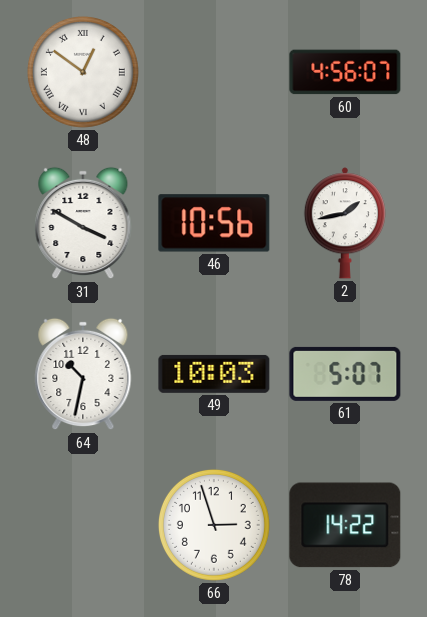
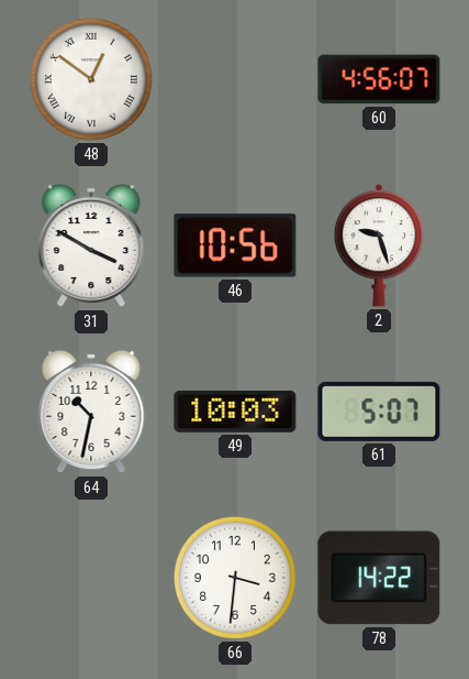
2: 1:43 -> 9:27 (379, 245)
66: 2:57 -> 3:31 (235, 578)
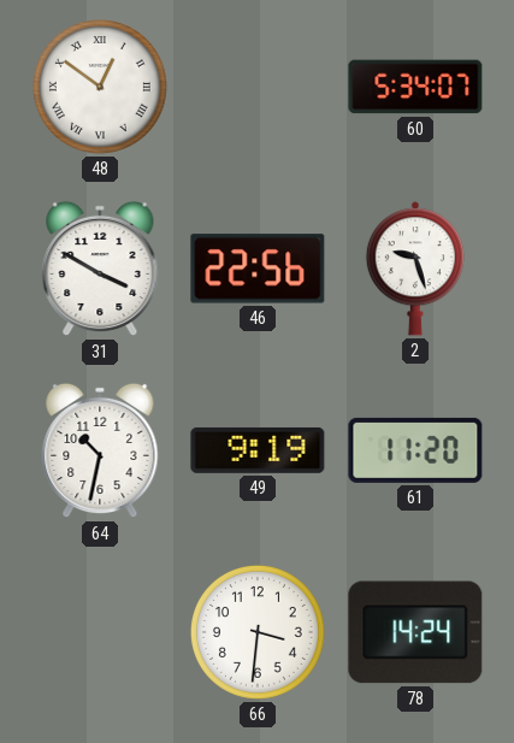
60: 4:56 -> 5:34 (415, 87)
46: 10:56 -> 22:56 (258, 269)
49: 10:03 -> 9:19 (258, 450)
61: 5:07 -> 11:20 (415, 450)
78: 14:22 -> 14:24 (415, 632)
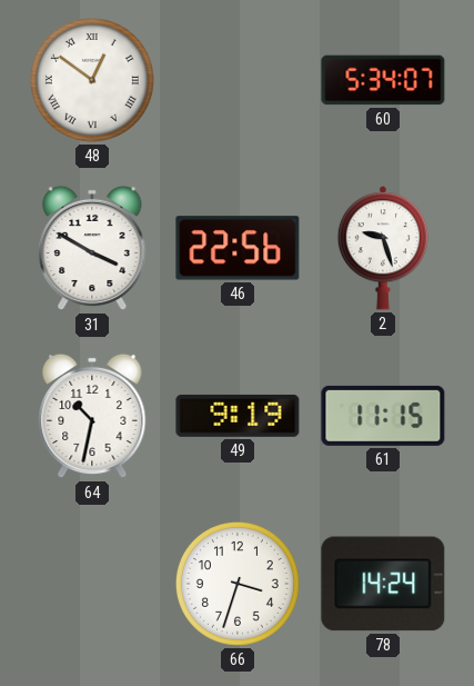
61: 11:20 -> 11:15 (383, 416)
66: 3:31 -> 3:33 (238, 584)
